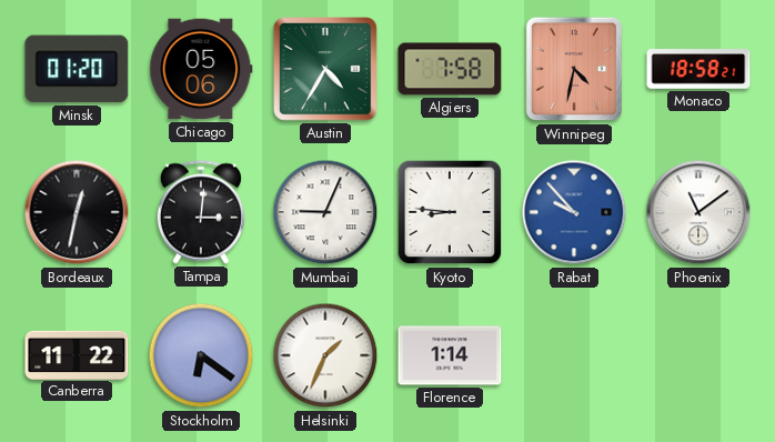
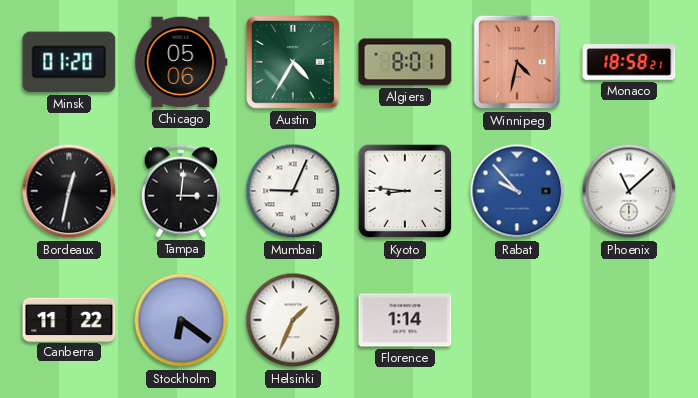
Algiers: 7:58 -> 8:01 (405, 62)
Phoenix: 11:09 -> 11:08 (629, 191)
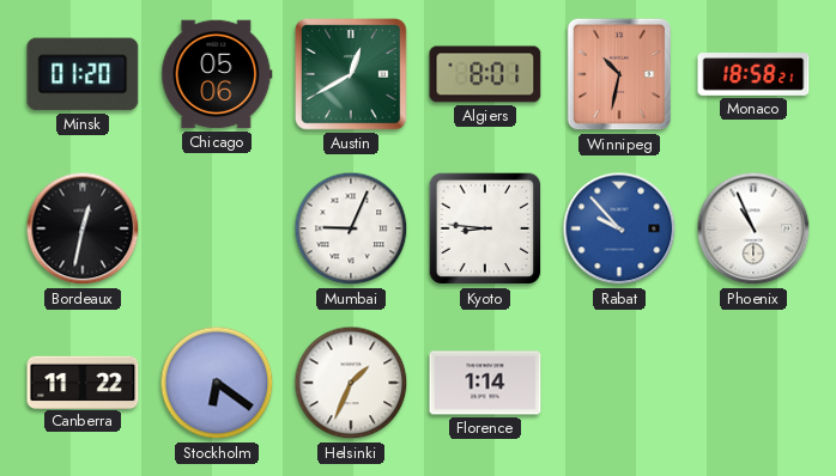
Austin: 4:35 -> 12:40 (352, 75)
Winnipeg: 4:32 -> 10:32 (619, 74)
Tampa: 3:01 -> none (181, 191)
Phoenix: 11:08 -> 10:56 (753, 228)
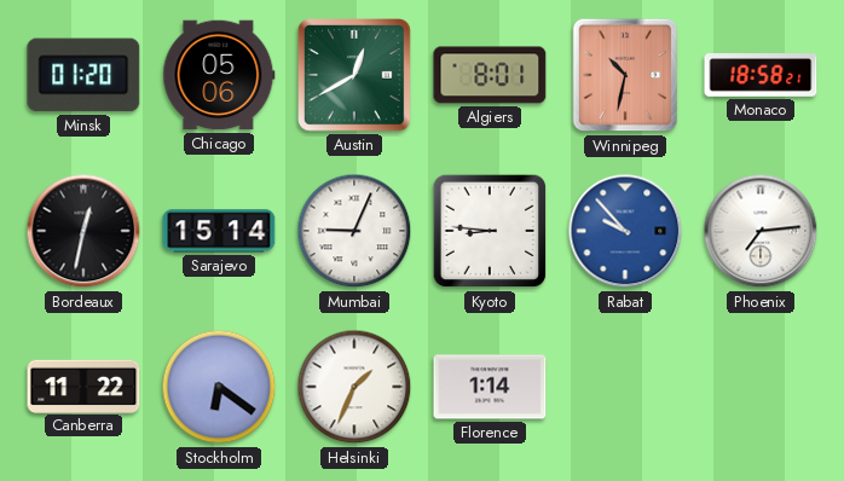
Sarajevo: none -> 15:14 (219, 231)
Phoenix: 10:56 -> 7:14 (761, 231)
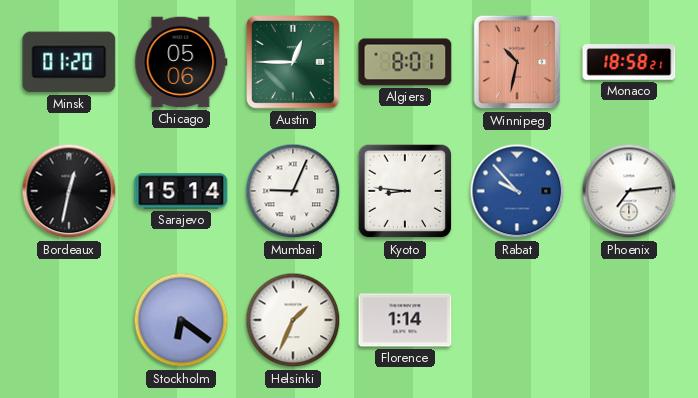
Austin: 12:40 -> 12:45 (294, 63)
Canberra: 11:22 -> none (83, 386)
